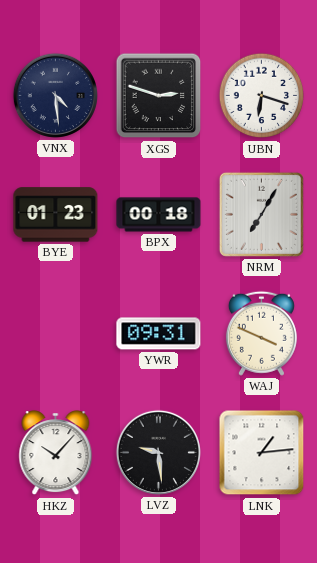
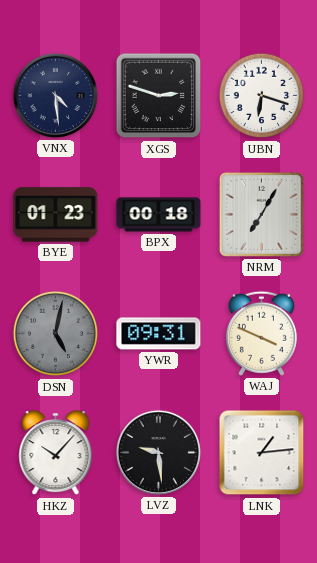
DSN: none -> 5:02 (56, 334)
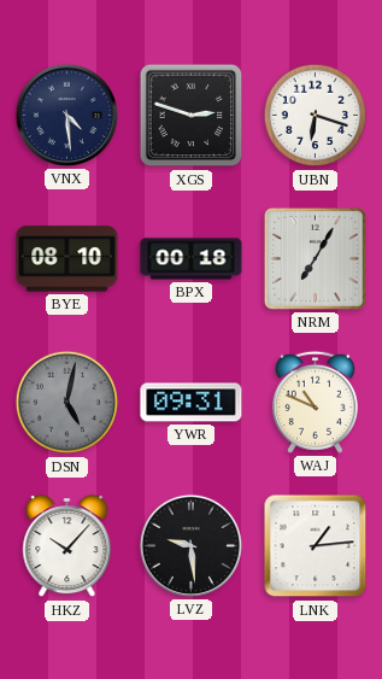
BYE: 01:23 -> 08:10 (67, 259)
WAJ: 3:49 -> 10:49 (315, 402)
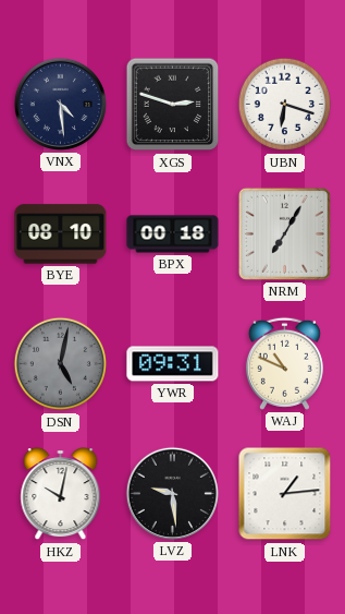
HKZ: 10:07 -> 10:02 (61, 494)
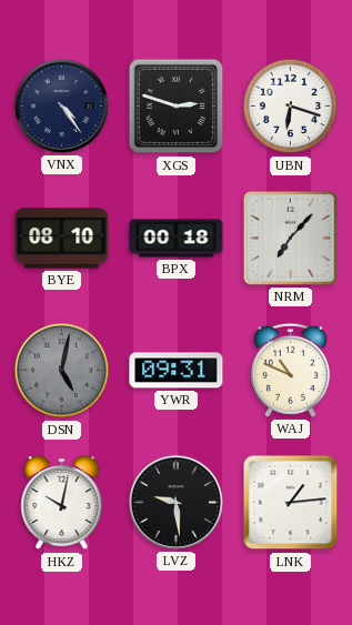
VNX: 4:29 -> 4:24 (61, 105)
NRM: 7:05 -> 7:07 (290, 238)
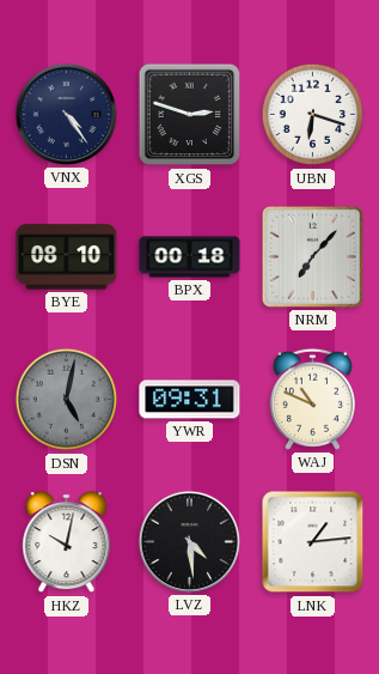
LVZ: 9:29 -> 4:29 (189, 541)
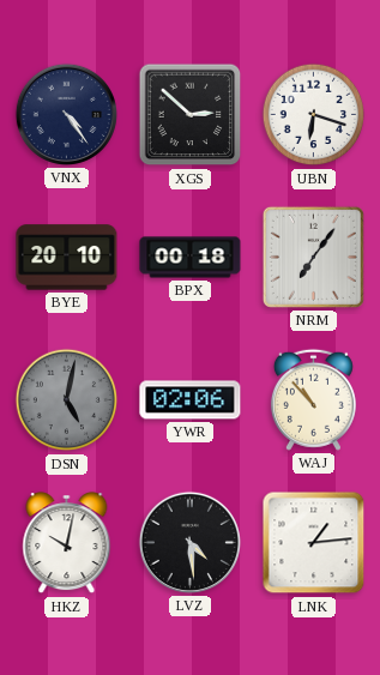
XGS: 2:48 -> 2:52 (191, 115)
BYE: 08:10 -> 20:10 (67, 258)
NRM: 7:07 -> 7:06 (313, 257)
YWR: 09:31 -> 02:06 (191, 400)
WAJ: 10:49 -> 10:53 (313, 399)
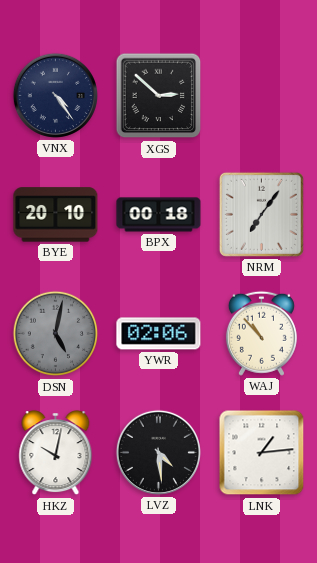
UBN: 6:18 -> none (314, 115)
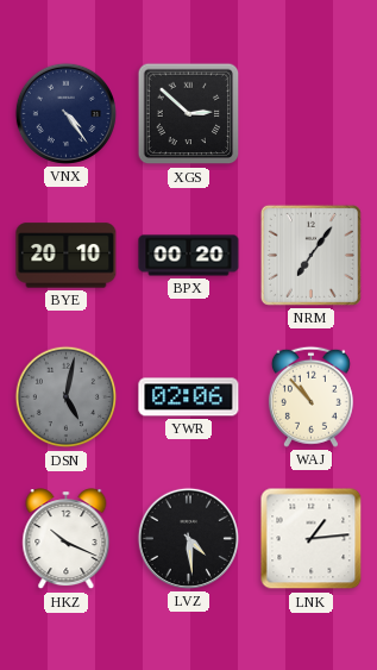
BPX: 00:18 -> 00:20 (189, 256)
HKZ: 10:02 -> 10:19 (67, 539)
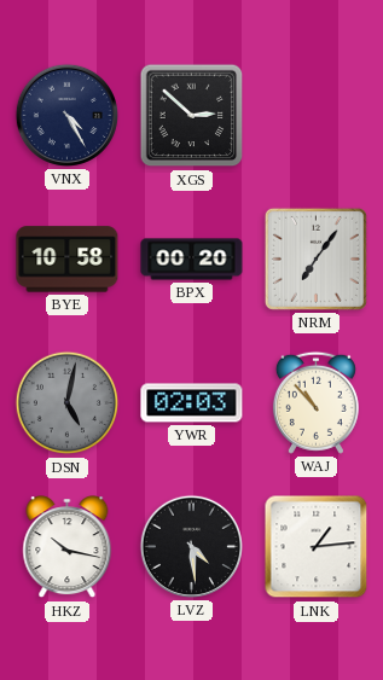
VNX: 4:24 -> 4:25 (66, 115)
BYE: 20:10 -> 10:58 (68, 260)
YWR: 02:06 -> 02:03 (192, 403)
HKZ: 10:19 -> 10:17 (68, 547)
